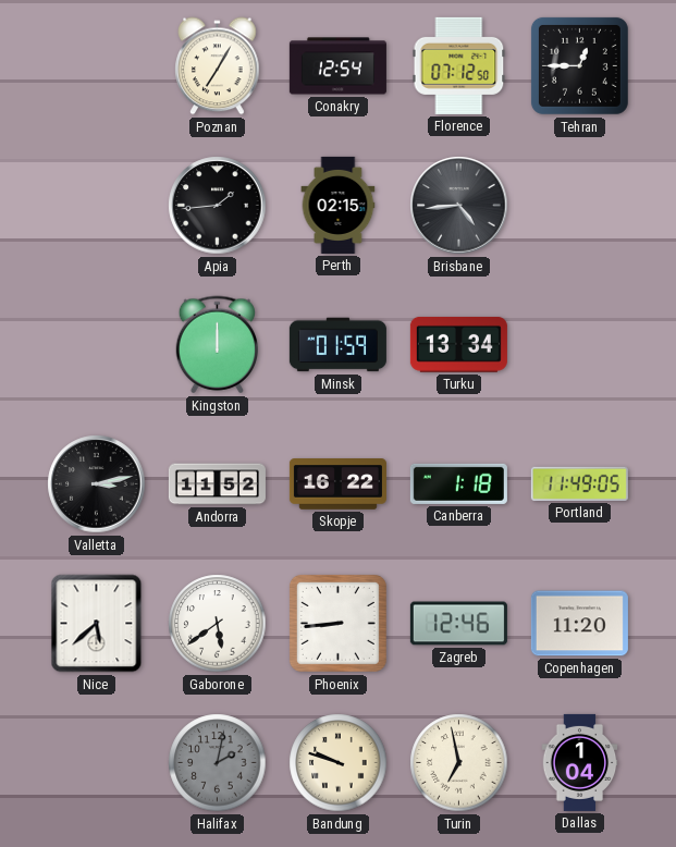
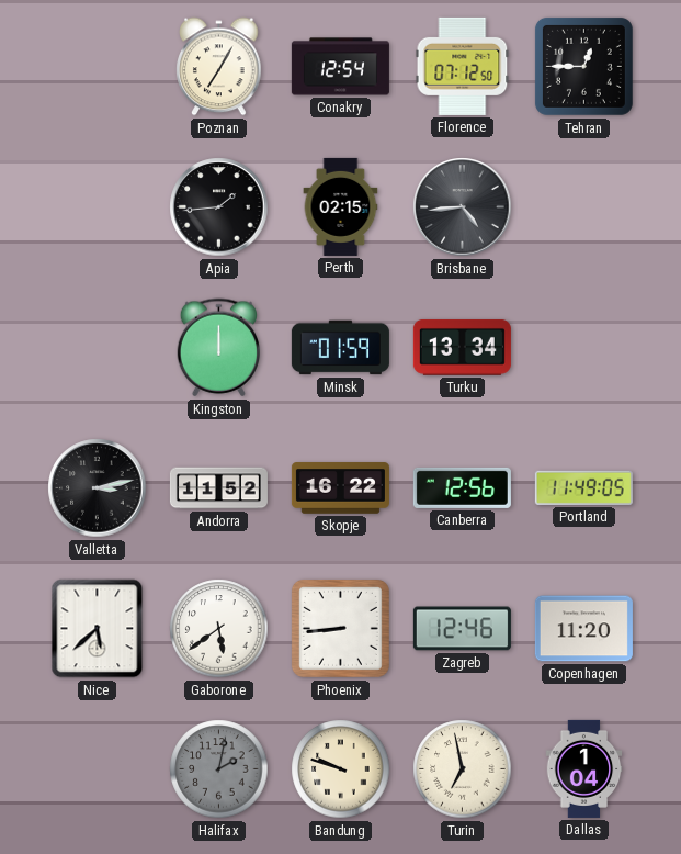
Canberra: 1:18 -> 12:56 (462, 487)
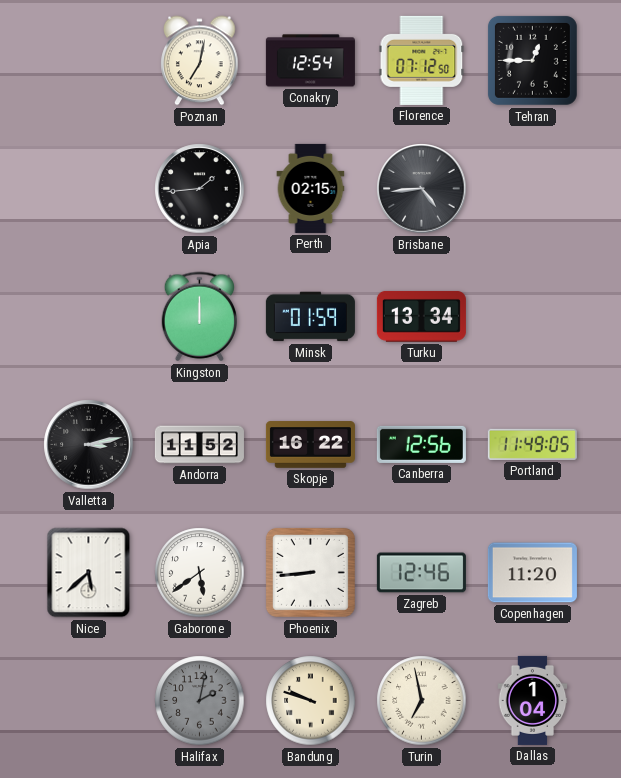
Poznan: 7:05 -> 7:02 (200, 61)
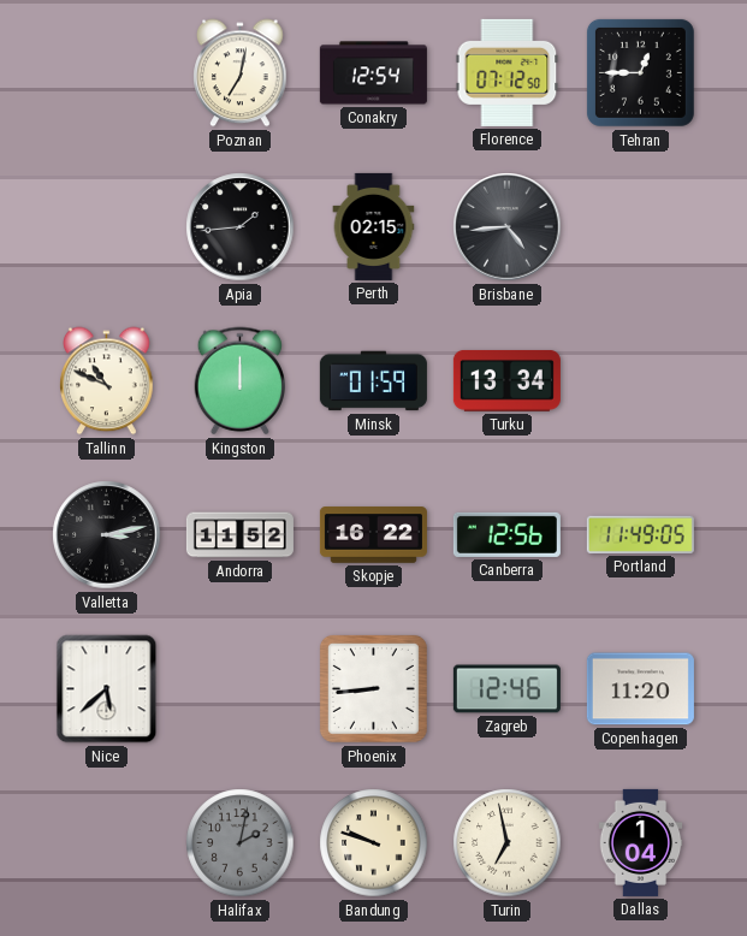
Tallinn: none -> 10:49 (107, 381)
Gaborone: 5:39 -> none (200, 573)
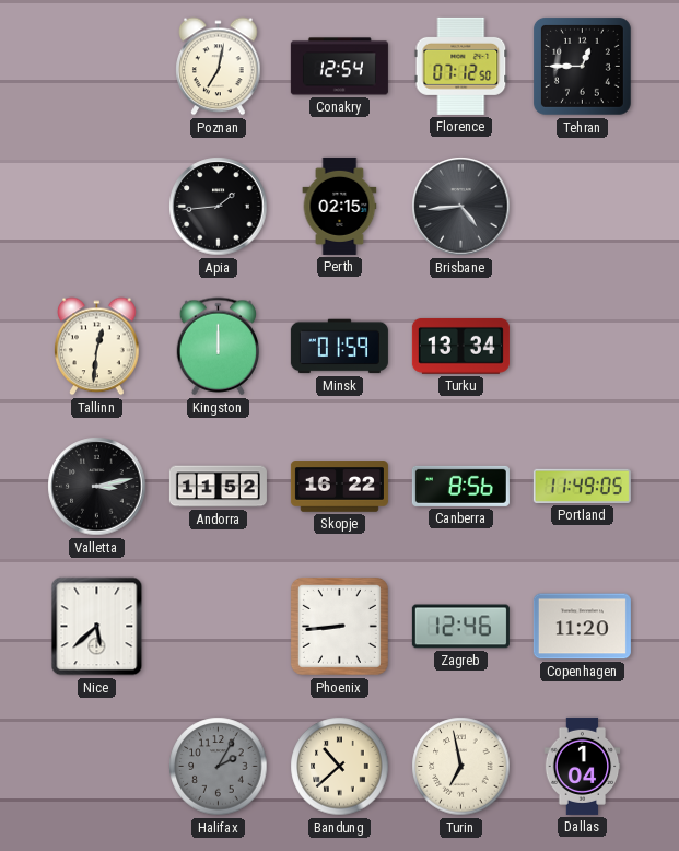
Tallinn: 10:49 -> 12:31 (97, 347)
Canberra: 12:56 -> 8:56 (460, 486)
Halifax: 2:02 -> 2:05 (219, 767)
Bandung: 9:48 -> 10:38 (340, 767)
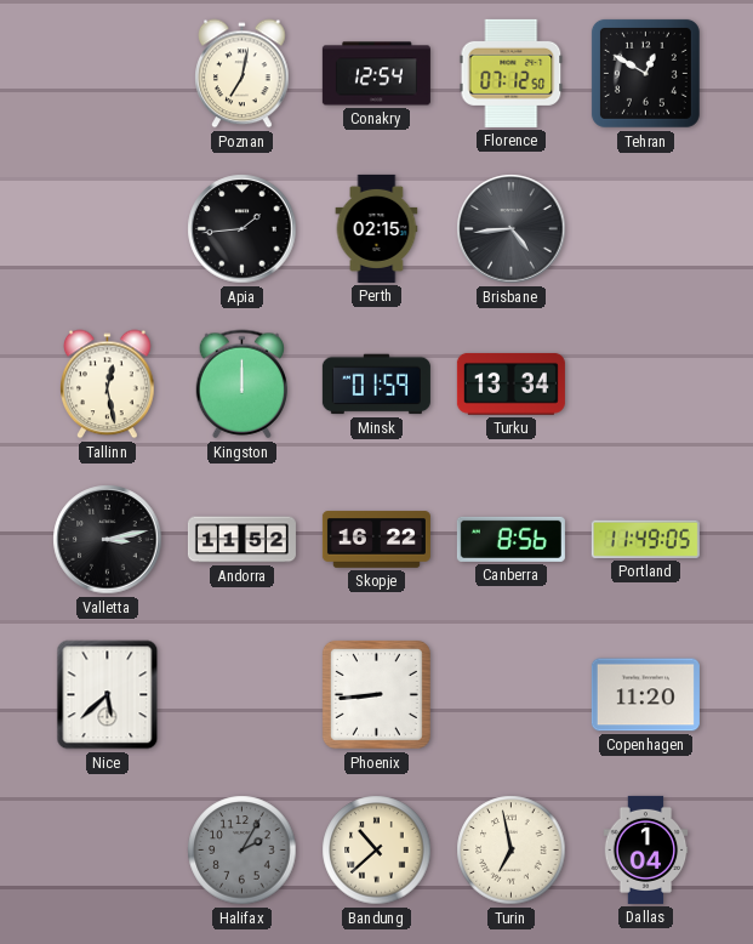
Tehran: 12:45 -> 12:50 (645, 73)
Tallinn: 12:31 -> 12:28 (108, 385)
Zagreb: 12:46 -> none (460, 627)
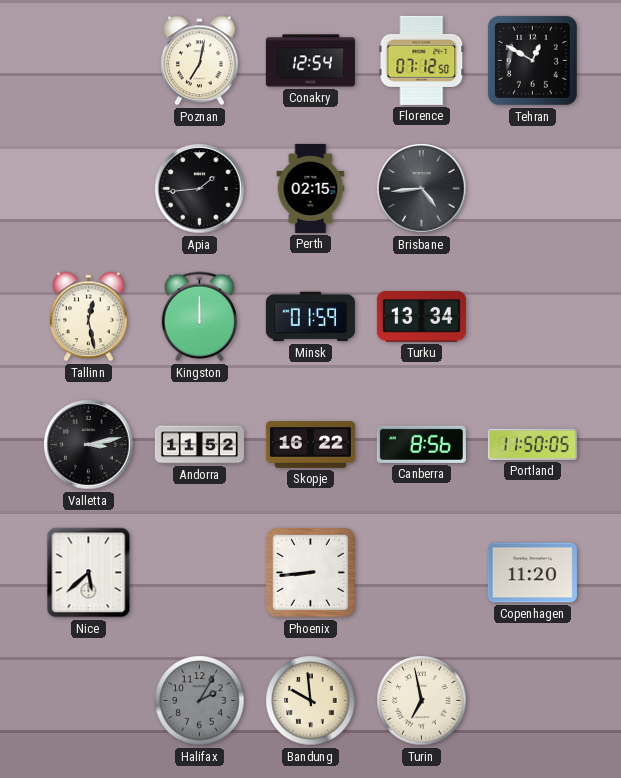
Portland: 11:49 -> 11:50 (532, 444)
Bandung: 10:38 -> 9:59 (311, 701)
Dallas: 1:04 -> none (646, 849)
